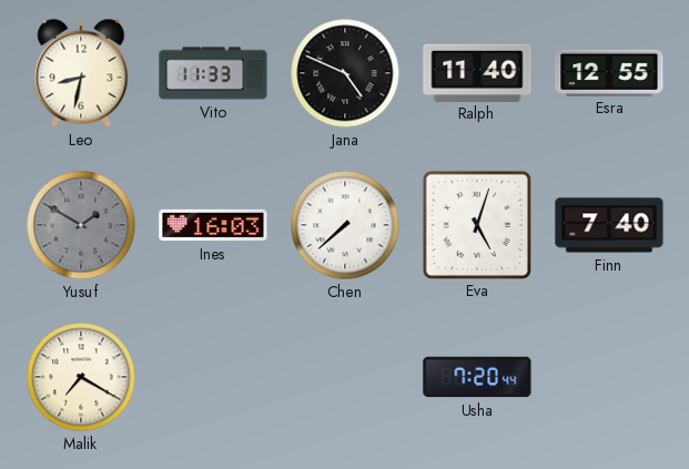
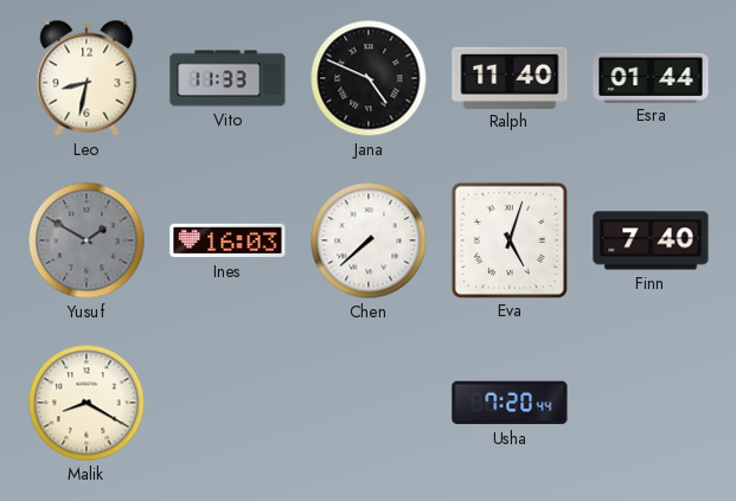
Esra: 12:55 -> 01:44 (651, 77)
Malik: 7:20 -> 8:20 (87, 403)
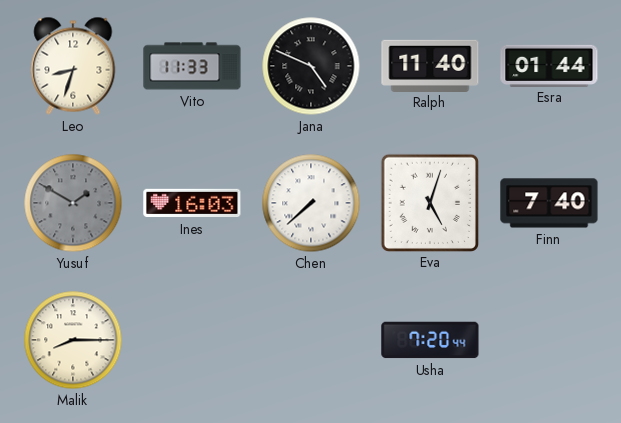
Leo: 8:32 -> 8:33 (73, 66)
Malik: 8:20 -> 8:15 (73, 340)
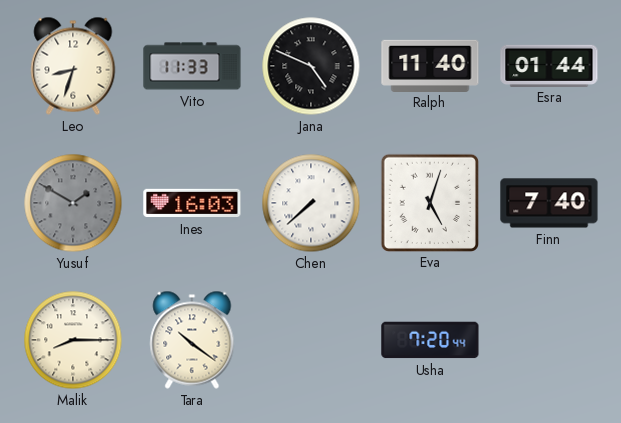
Tara: none -> 10:21 (192, 340)
